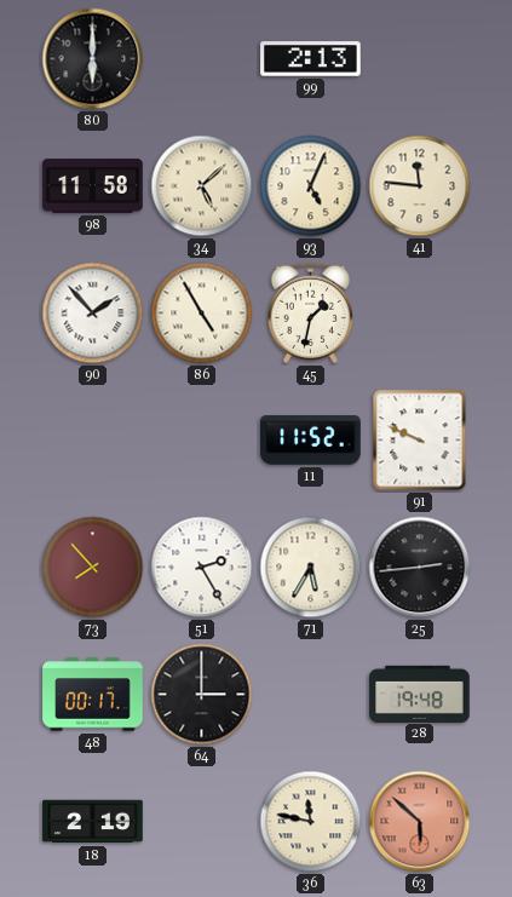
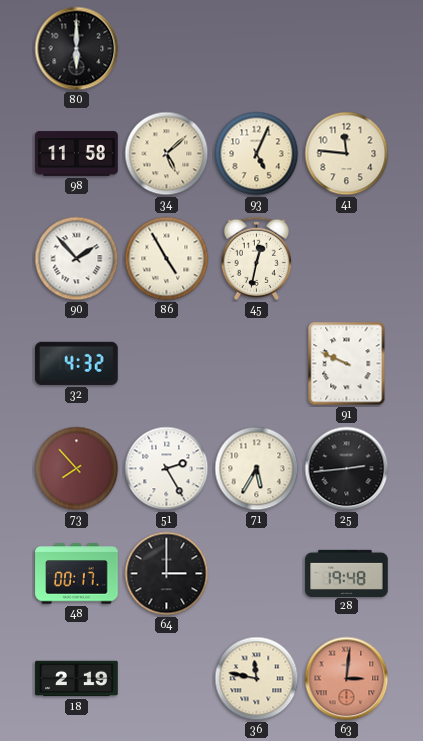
99: 2:13 -> none (311, 59)
45: 1:32 -> 12:32 (257, 258)
32: none -> 4:32 (77, 363)
11: 11:52 -> none (311, 441)
63: 5:52 -> 3:01 (347, 679)
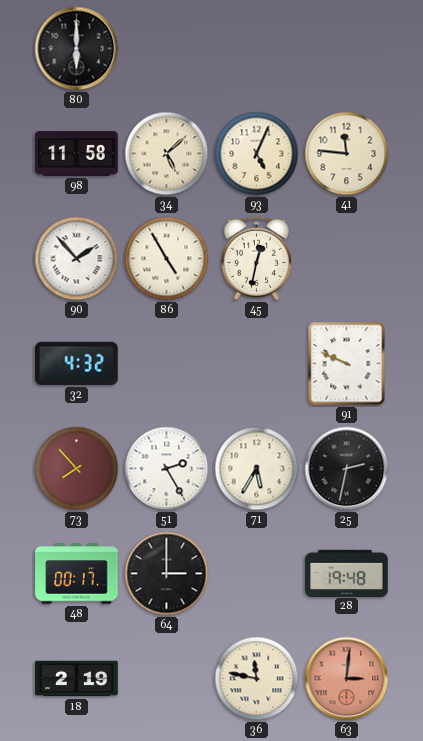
25: 2:44 -> 2:32 (347, 469)
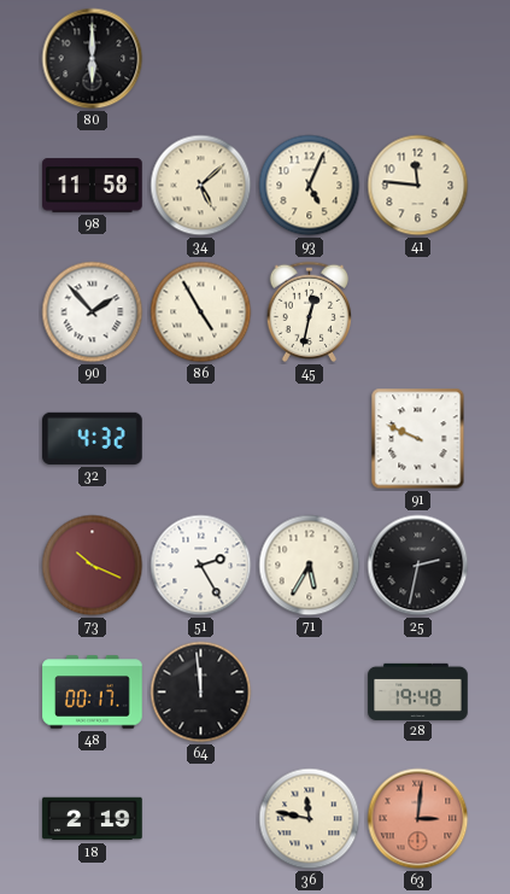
73: 7:53 -> 10:19 (93, 566)
64: 3:00 -> 11:59 (201, 693)
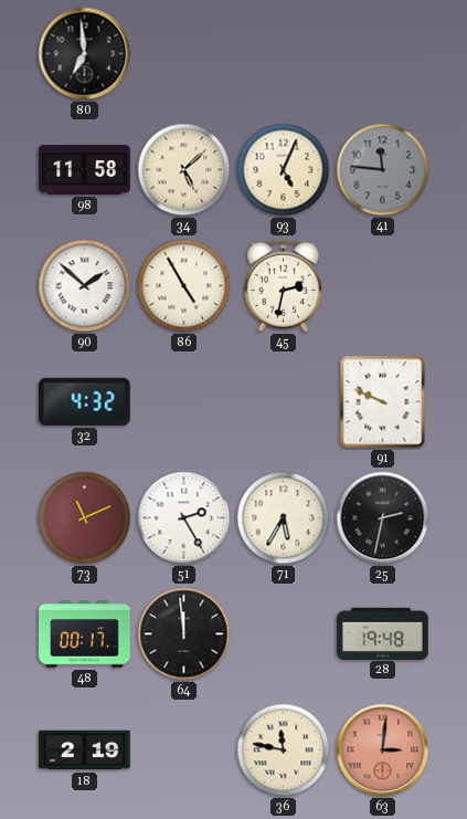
80: 6:00 -> 6:59 (85, 54)
41 dial: cream -> grey (383, 170)
90: 1:53 -> 1:52 (85, 286)
45: 12:32 -> 2:32 (284, 285)
73: 10:19 -> 11:11 (85, 518)
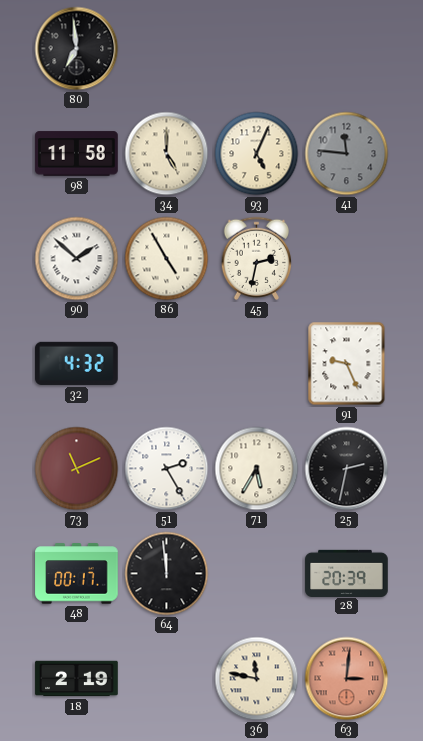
34: 5:08 -> 5:00 (167, 154)
91: 9:49 -> 9:26 (347, 364)
28: 19:48 -> 20:39 (347, 573)
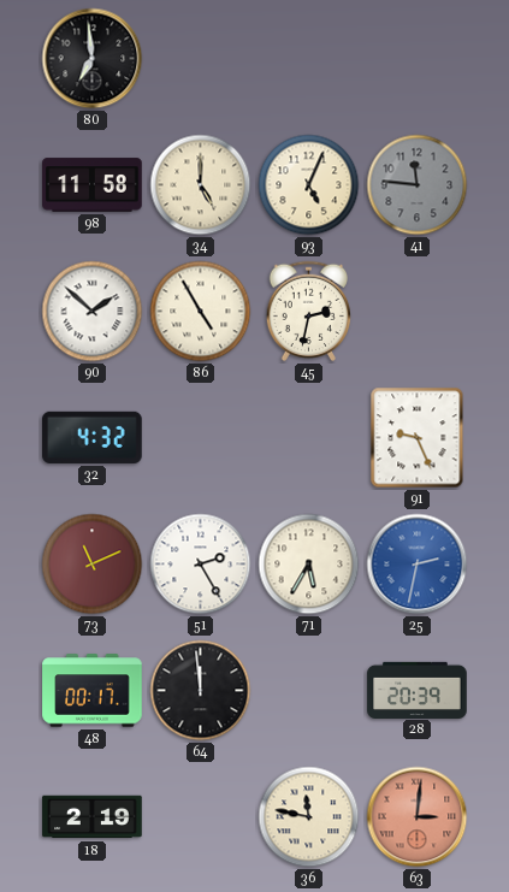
25 dial: black -> blue (418, 565)
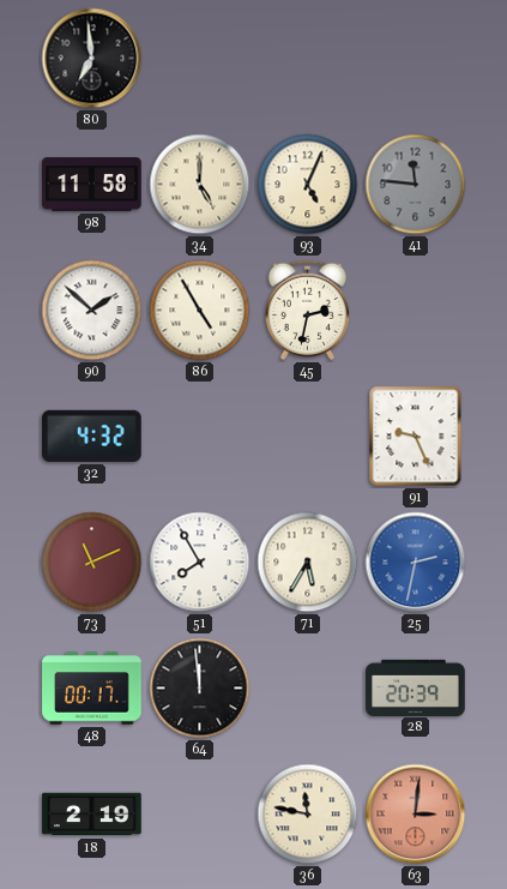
51: 2:25 -> 7:55 (200, 563)
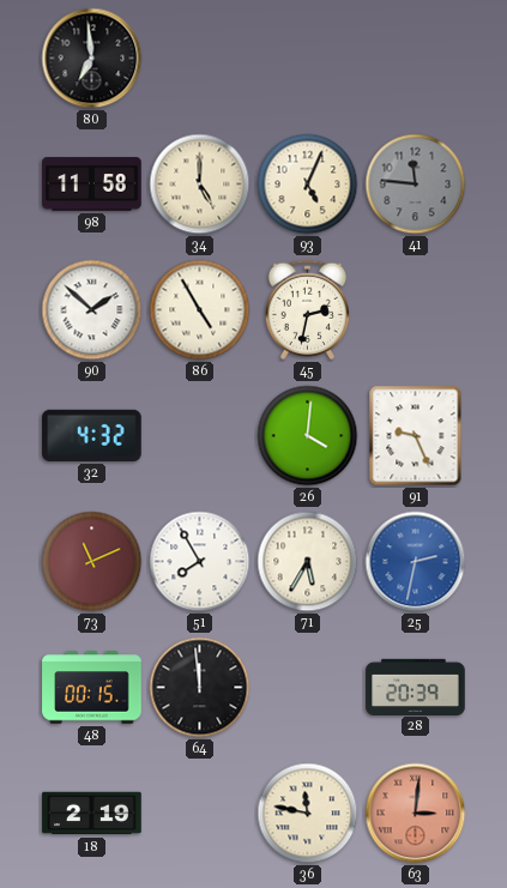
26: none -> 4:01 (308, 436)
48: 00:17 -> 00:15 (92, 688)
